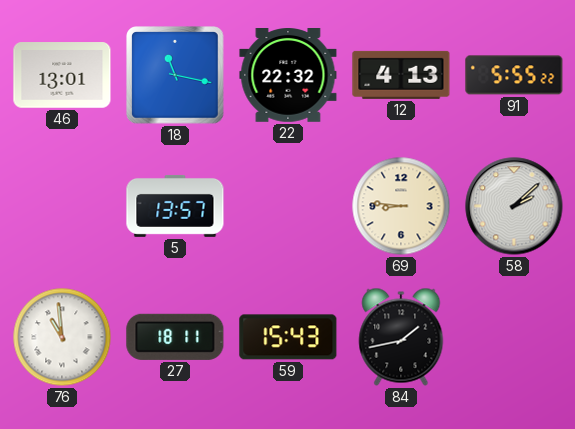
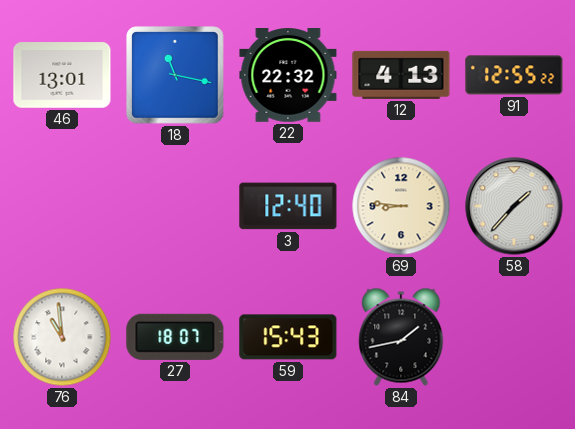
91: 5:55 -> 12:55 (514, 75)
5: 13:57 -> none (175, 206)
3: none -> 12:40 (288, 206)
58: 2:08 -> 1:37 (514, 206)
27: 18:11 -> 18:07 (175, 337)
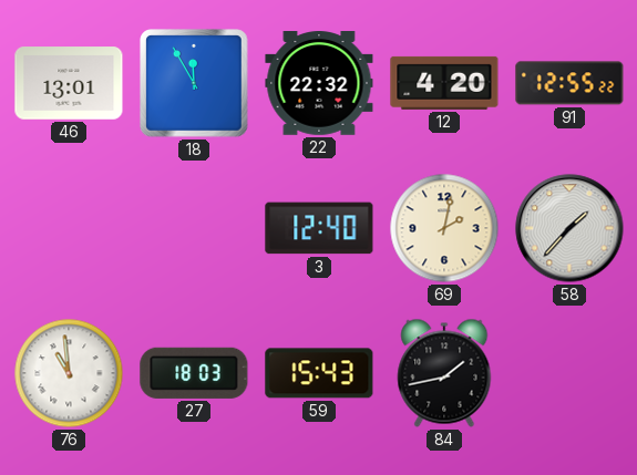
18: 11:17 -> 11:55 (194, 83)
12: 4:13 -> 4:20 (444, 83)
69: 8:46 -> 2:02 (444, 228)
27: 18:07 -> 18:03 (194, 373)
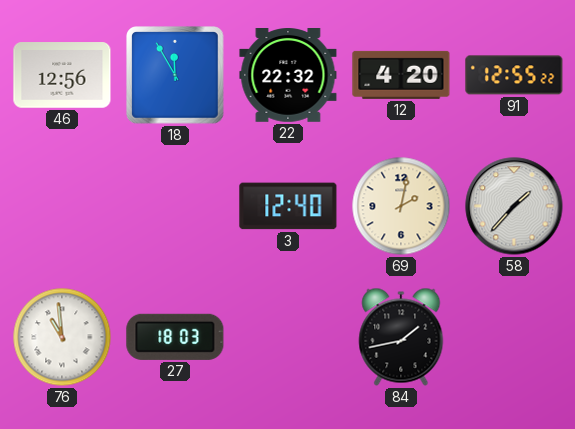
46: 13:01 -> 12:56 (62, 75)
59: 15:43 -> none (319, 373)
